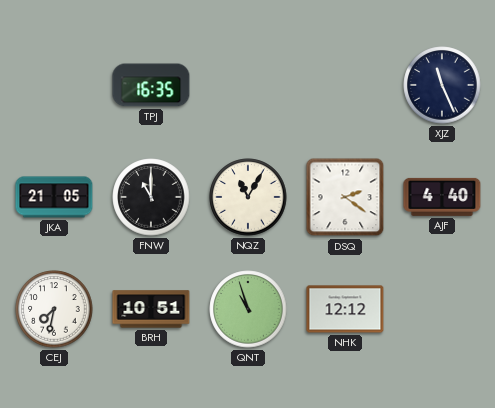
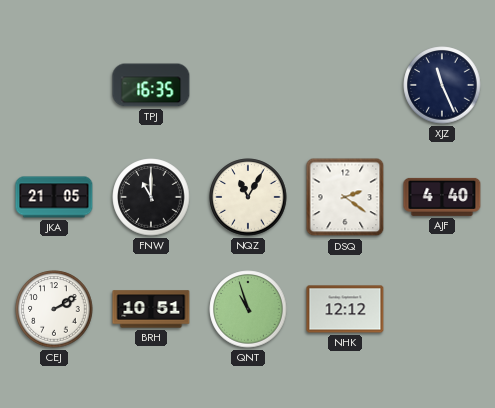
CEJ: 7:32 -> 2:10 (54, 309)
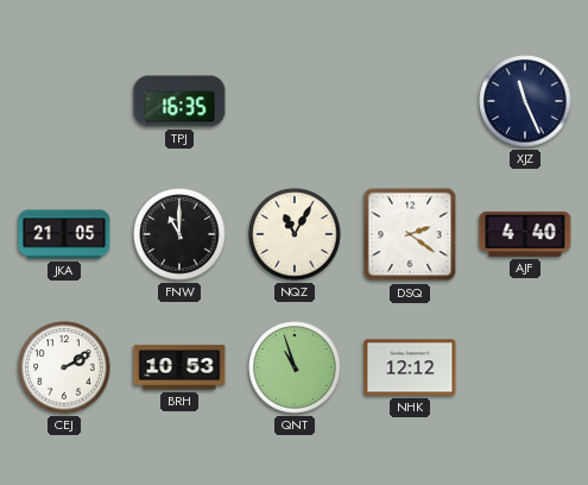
BRH: 10:51 -> 10:53 (179, 367)
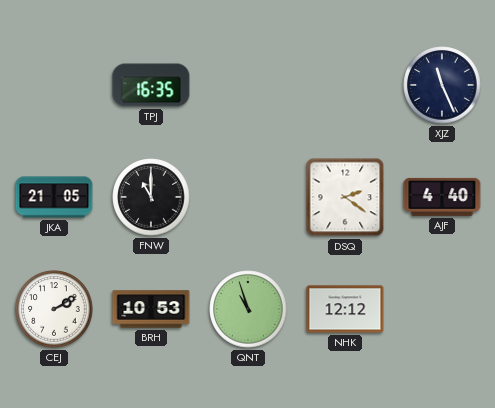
NQZ: 11:05 -> none (295, 234)
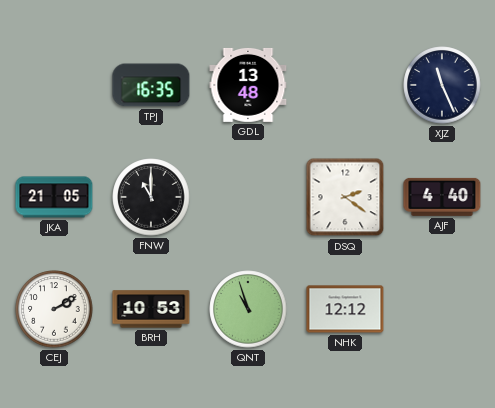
GDL: none -> 13:48 (248, 85)
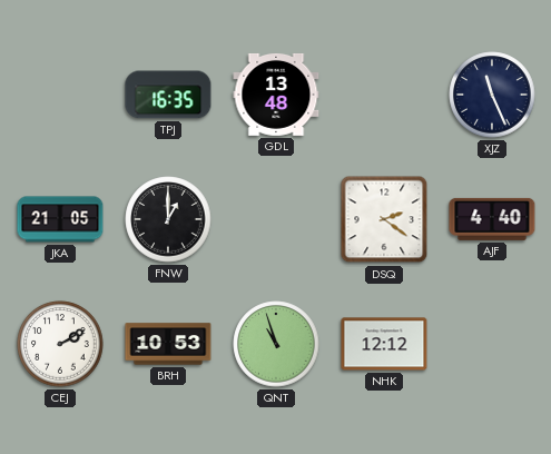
FNW: 11:00 -> 1:00 (168, 219)
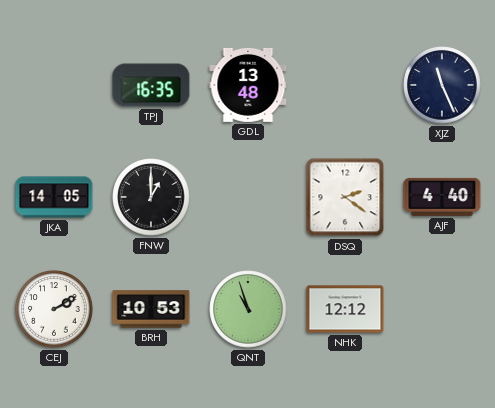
JKA: 21:05 -> 14:05 (54, 197)
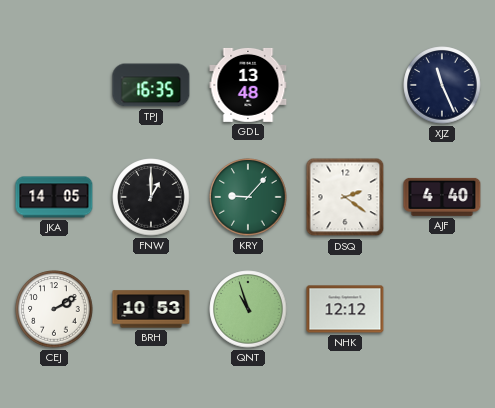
KRY: none -> 9:07 (248, 197)
